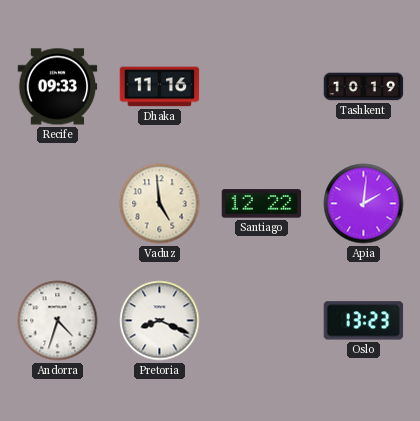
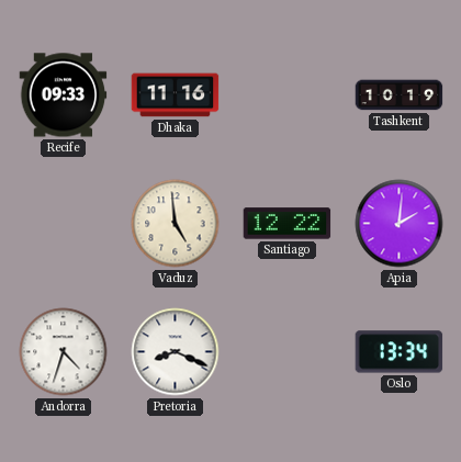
Oslo: 13:23 -> 13:34 (400, 352)
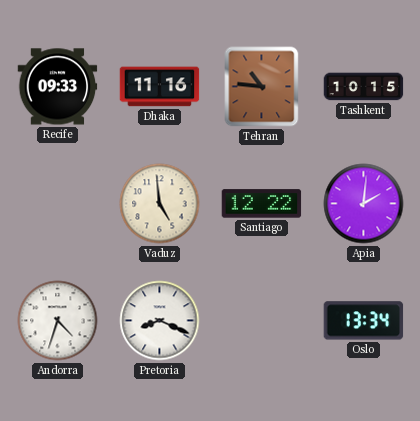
Tehran: none -> 10:46 (262, 87)
Tashkent: 10:19 -> 10:15 (364, 87)
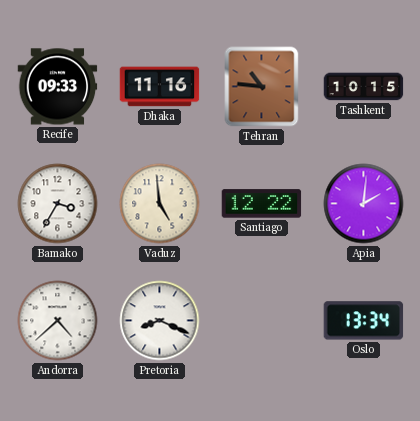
Bamako: none -> 3:35 (58, 204)
Andorra: 4:33 -> 4:38 (58, 321)
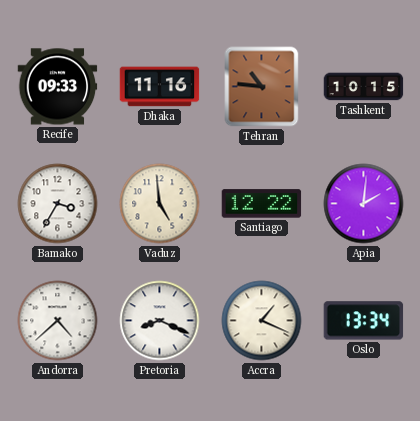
Accra: none -> 1:19 (262, 321)
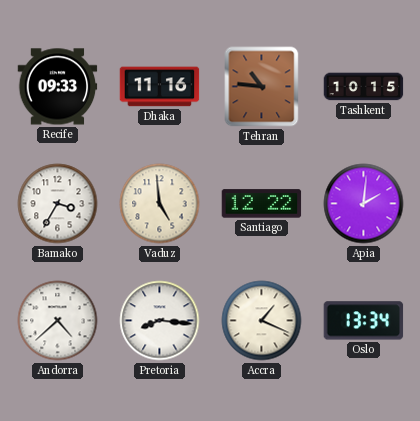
Pretoria: 8:19 -> 8:16 (160, 321)
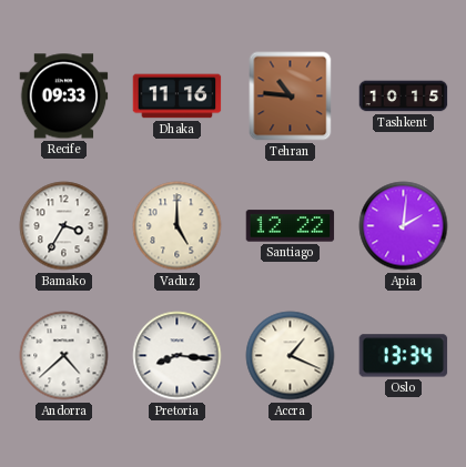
Vaduz: 4:59 -> 5:00 (178, 226)
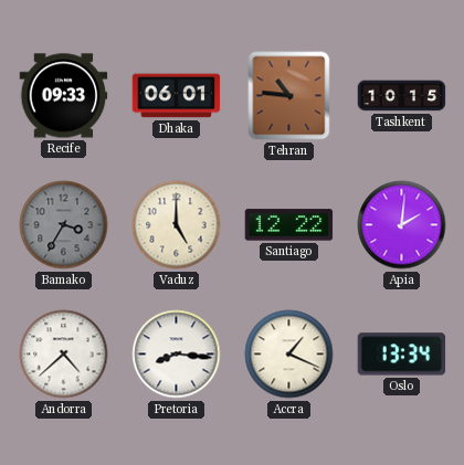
Dhaka: 11:16 -> 06:01 (177, 96)
Bamako dial: white -> grey (64, 225)
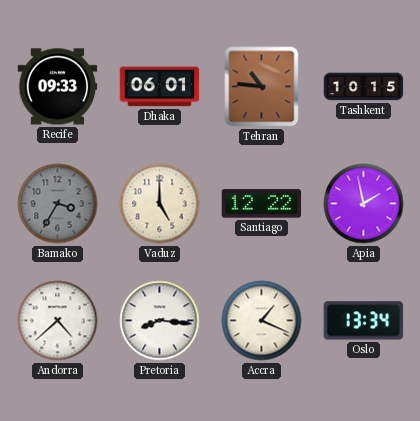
Apia: 2:01 -> 1:58 (364, 204)
